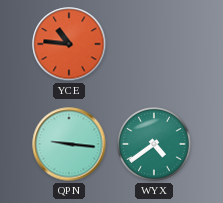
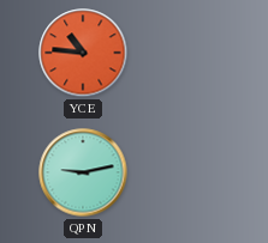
QPN: 9:16 -> 9:13 (83, 172)
WYX: 4:39 -> none (155, 145)
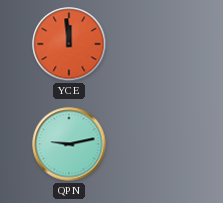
YCE: 10:46 -> 11:59 (69, 44)
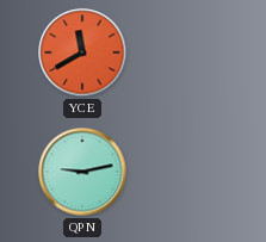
YCE: 11:59 -> 11:40 (82, 52)
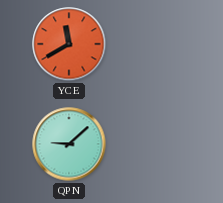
QPN: 9:13 -> 9:08 (69, 144)
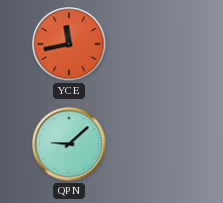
YCE: 11:40 -> 11:43 (69, 44)
